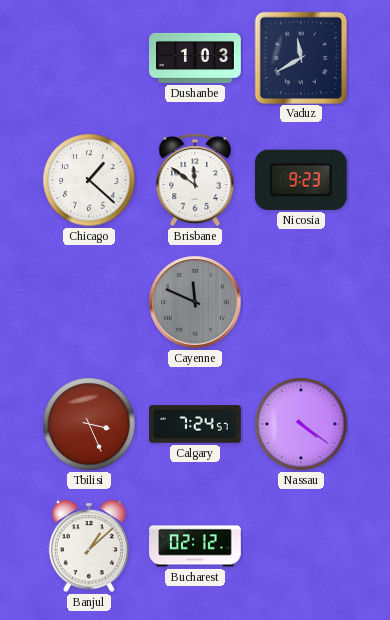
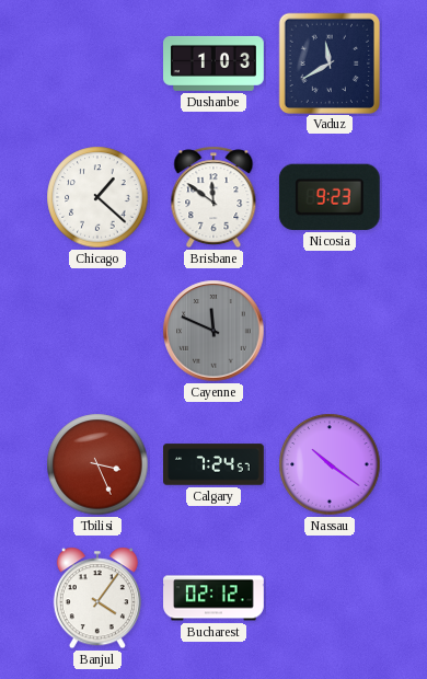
Nassau: 4:21 -> 10:21 (330, 464)
Banjul: 1:08 -> 4:06 (97, 598)
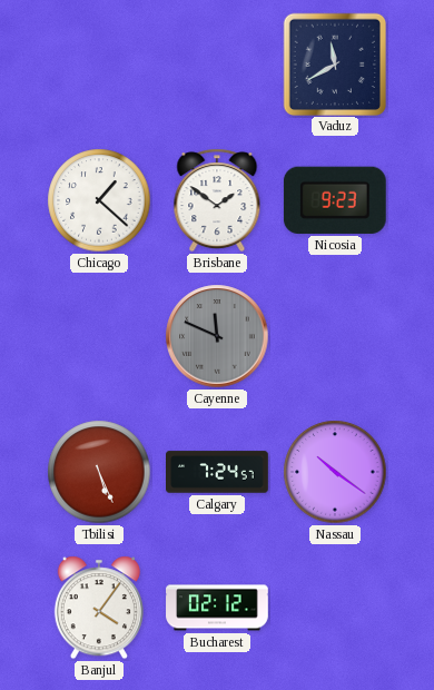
Dushanbe: 1:03 -> none (215, 64)
Brisbane: 11:51 -> 1:51 (217, 200)
Tbilisi: 3:26 -> 5:26 (99, 472)
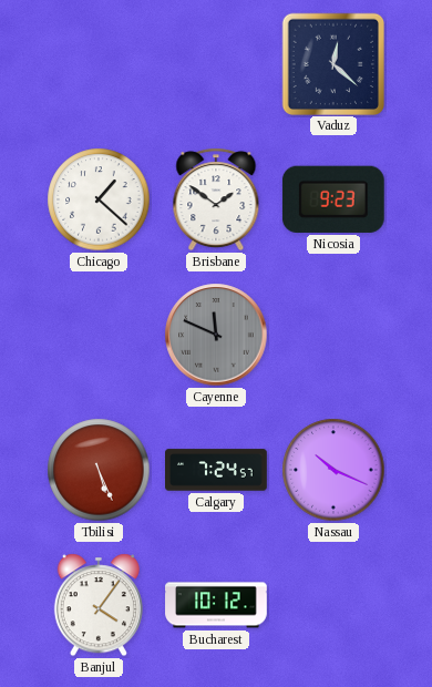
Vaduz: 11:40 -> 12:22 (332, 63)
Nassau: 10:21 -> 10:19 (333, 470)
Bucharest: 02:12 -> 10:12 (216, 605)
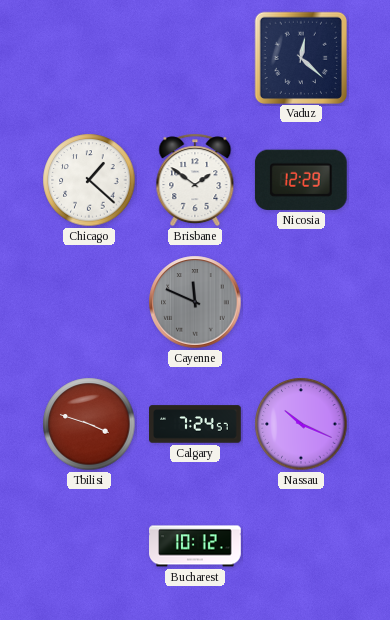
Nicosia: 9:23 -> 12:29 (301, 180)
Tbilisi: 5:26 -> 3:48 (89, 424)
Banjul: 4:06 -> none (99, 605)
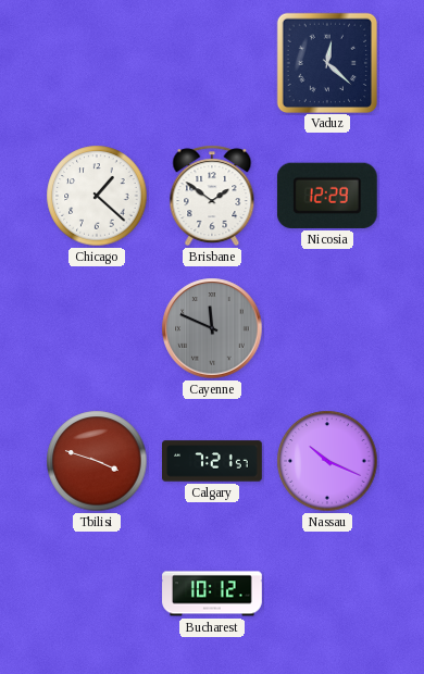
Calgary: 7:24 -> 7:21 (212, 461)
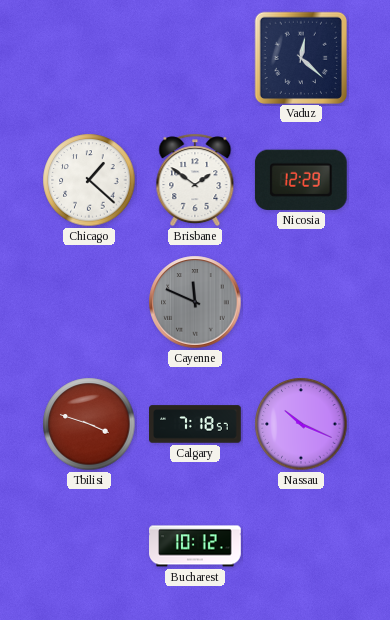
Calgary: 7:21 -> 7:18 (195, 424)
